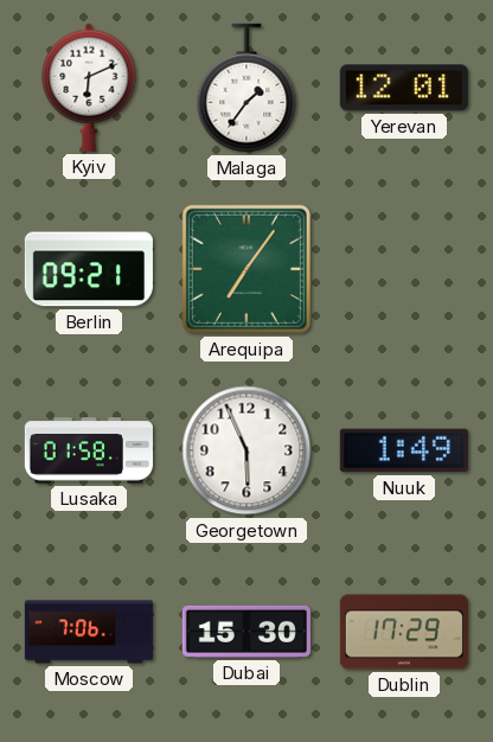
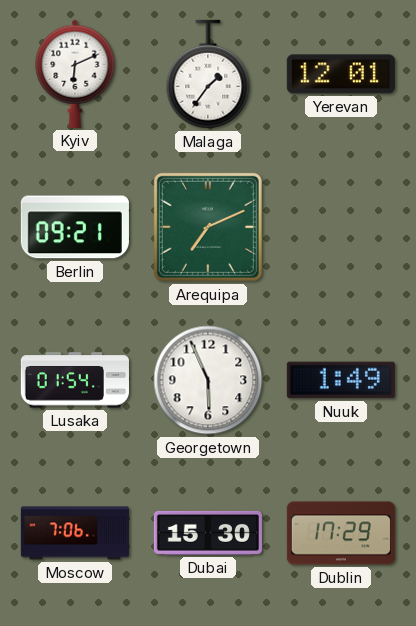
Arequipa: 7:06 -> 7:11 (208, 227)
Lusaka: 01:58 -> 01:54 (75, 380)
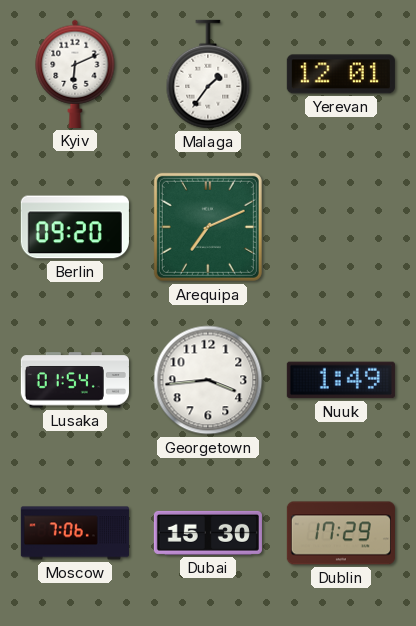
Berlin: 09:21 -> 09:20 (75, 227)
Georgetown: 5:56 -> 3:44 (208, 380)
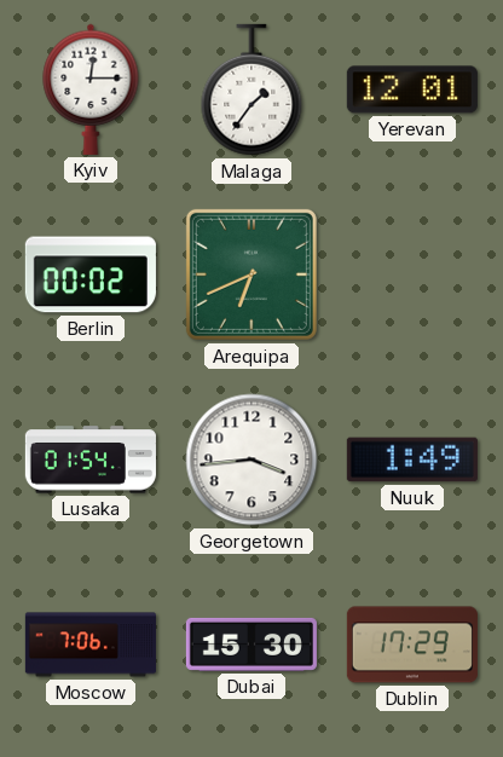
Kyiv: 6:11 -> 12:15 (91, 89)
Berlin: 09:20 -> 00:02 (91, 275)
Arequipa: 7:11 -> 6:41 (251, 275)
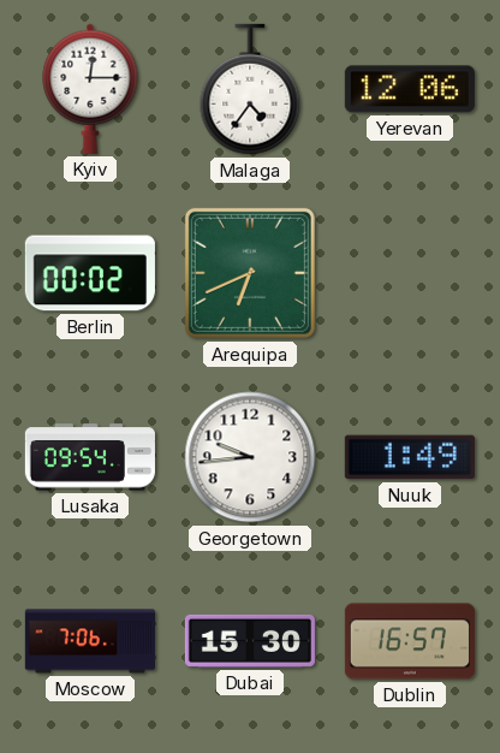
Malaga: 1:36 -> 4:36 (250, 89)
Yerevan: 12:01 -> 12:06 (410, 89)
Lusaka: 01:54 -> 09:54 (90, 457)
Georgetown: 3:44 -> 9:44 (250, 457)
Dublin: 17:29 -> 16:57 (410, 641)
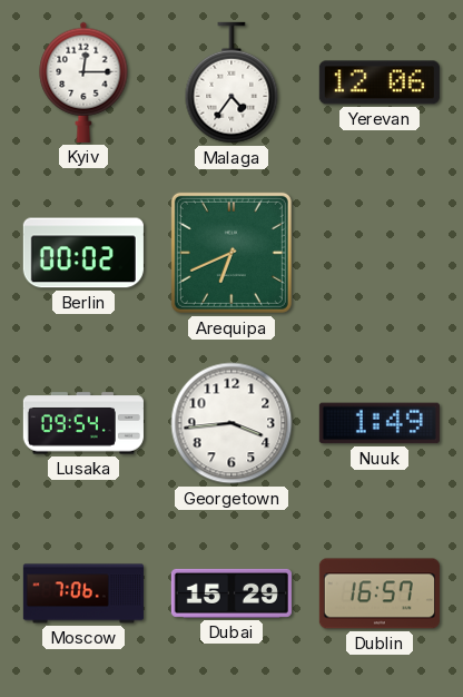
Georgetown: 9:44 -> 3:44 (231, 423)
Dubai: 15:30 -> 15:29 (231, 593)
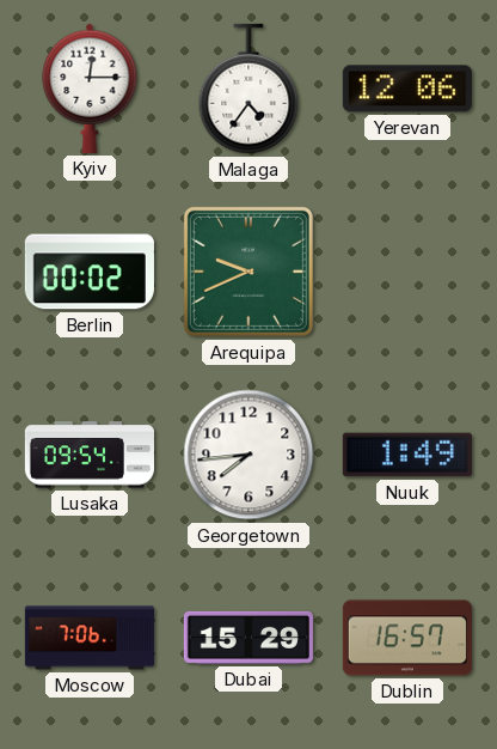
Arequipa: 6:41 -> 9:41 (249, 272)
Georgetown: 3:44 -> 7:44 (249, 455)
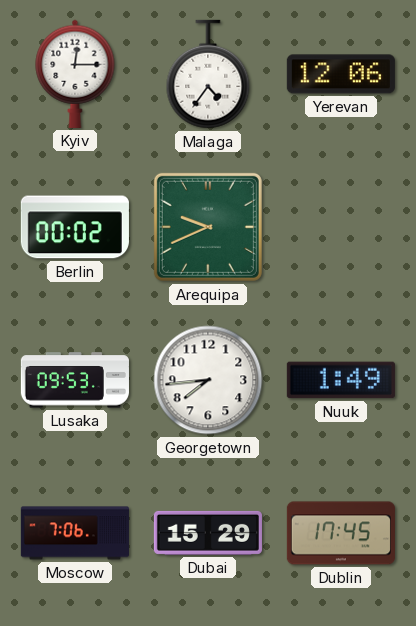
Lusaka: 09:54 -> 09:53 (75, 380)
Dublin: 16:57 -> 17:45 (341, 533)
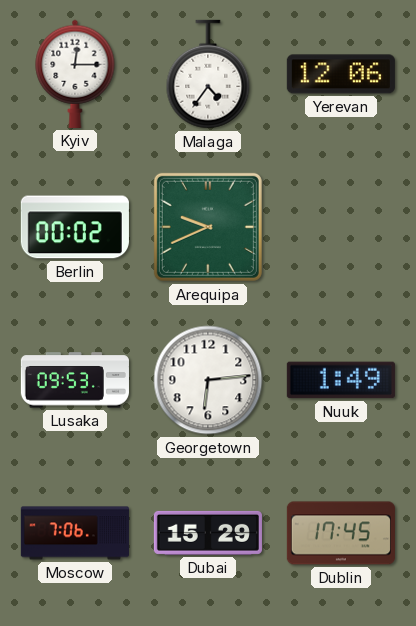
Georgetown: 7:44 -> 6:14 (208, 380)
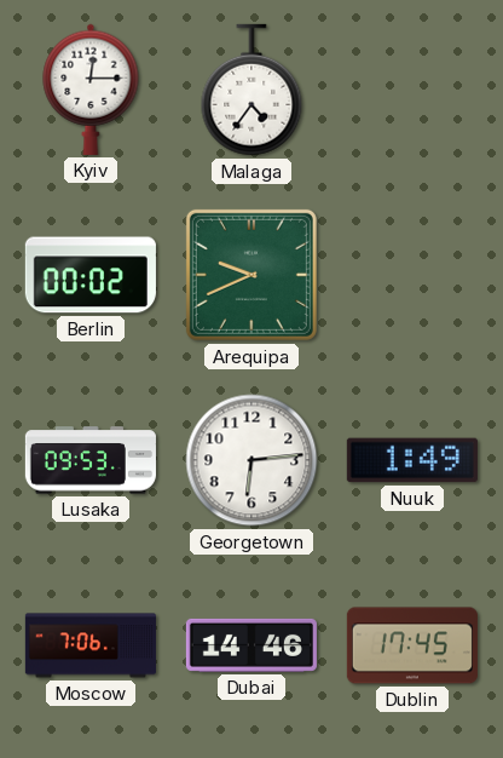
Yerevan: 12:06 -> none (341, 74)
Dubai: 15:29 -> 14:46 (251, 645)
